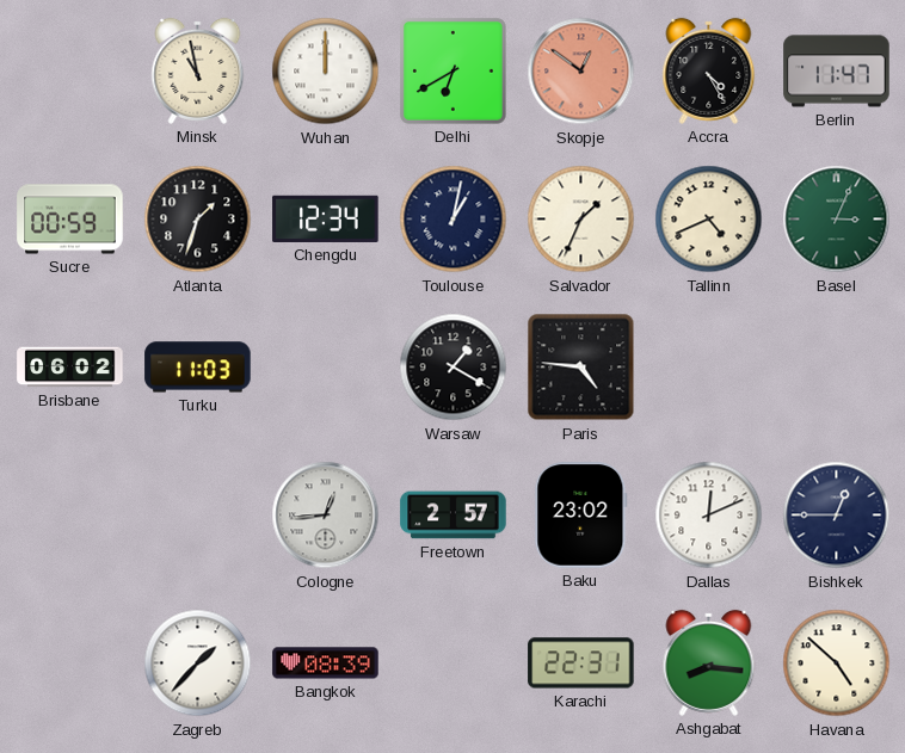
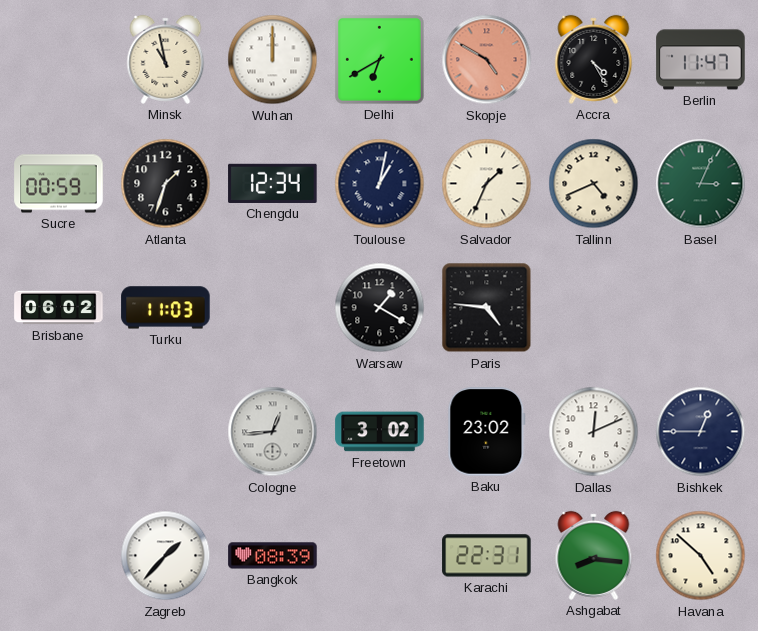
Skopje: 12:51 -> 4:50 (487, 60)
Freetown: 2:57 -> 3:02 (380, 432)
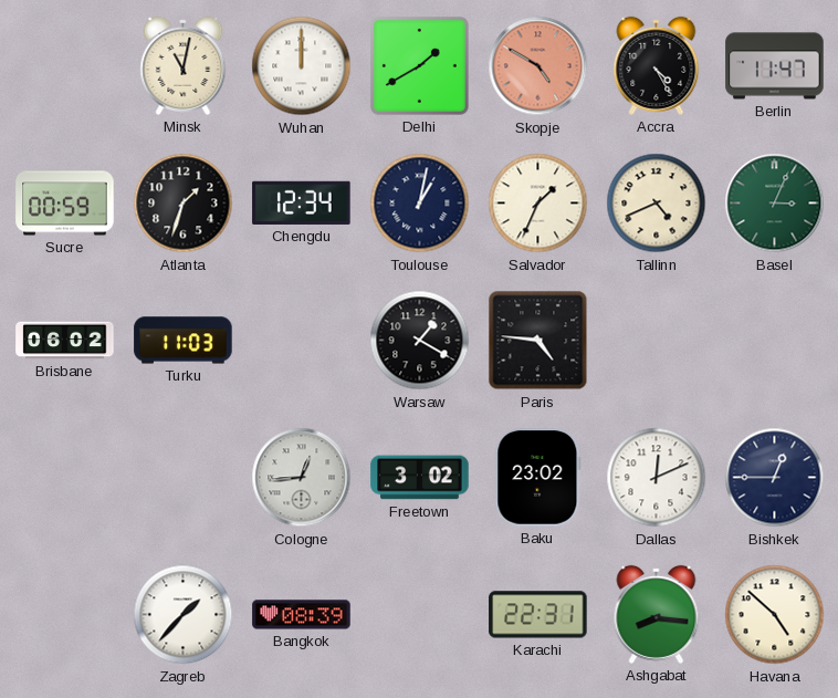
Minsk: 10:58 -> 11:02 (184, 65)
Delhi: 6:40 -> 1:40 (419, 65)
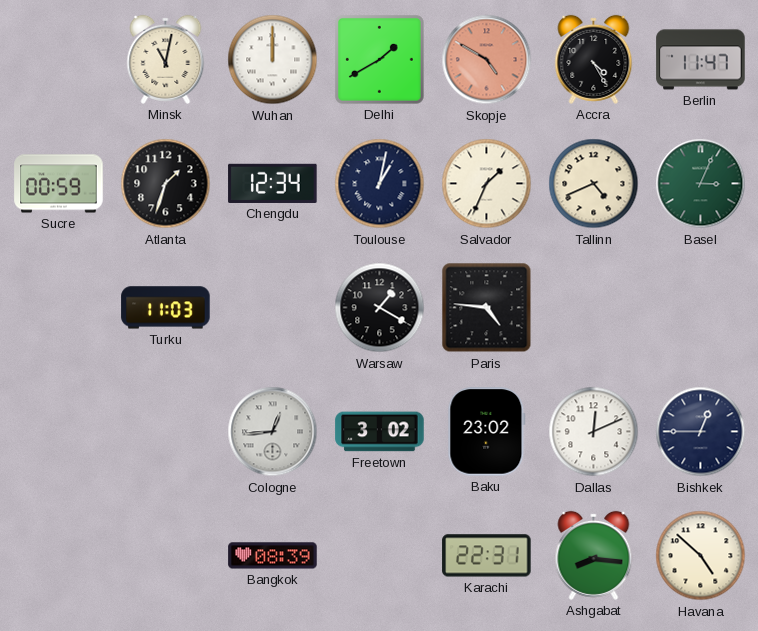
Brisbane: 06:02 -> none (65, 341)
Zagreb: 1:37 -> none (184, 615)
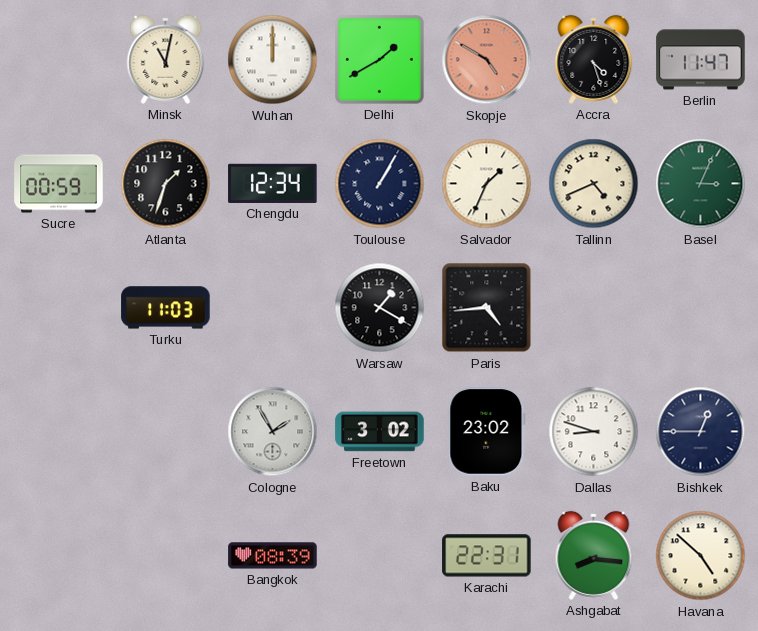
Accra: 4:25 -> 4:27 (594, 59)
Toulouse: 1:02 -> 1:05 (380, 184)
Paris: 4:46 -> 4:44 (487, 308)
Cologne: 12:44 -> 1:55 (273, 432)
Dallas: 12:11 -> 8:48 (594, 432)
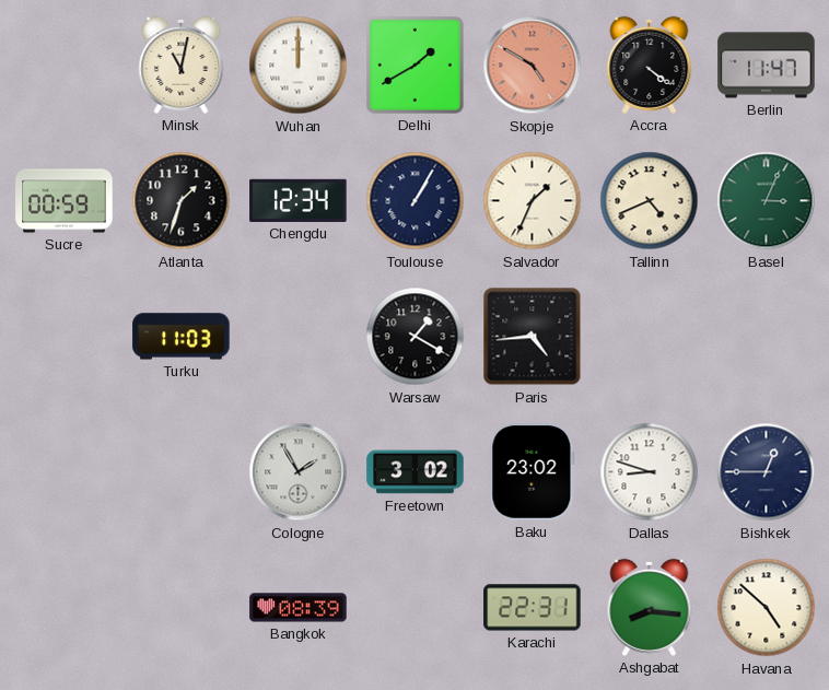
Accra: 4:27 -> 4:21 (650, 65)
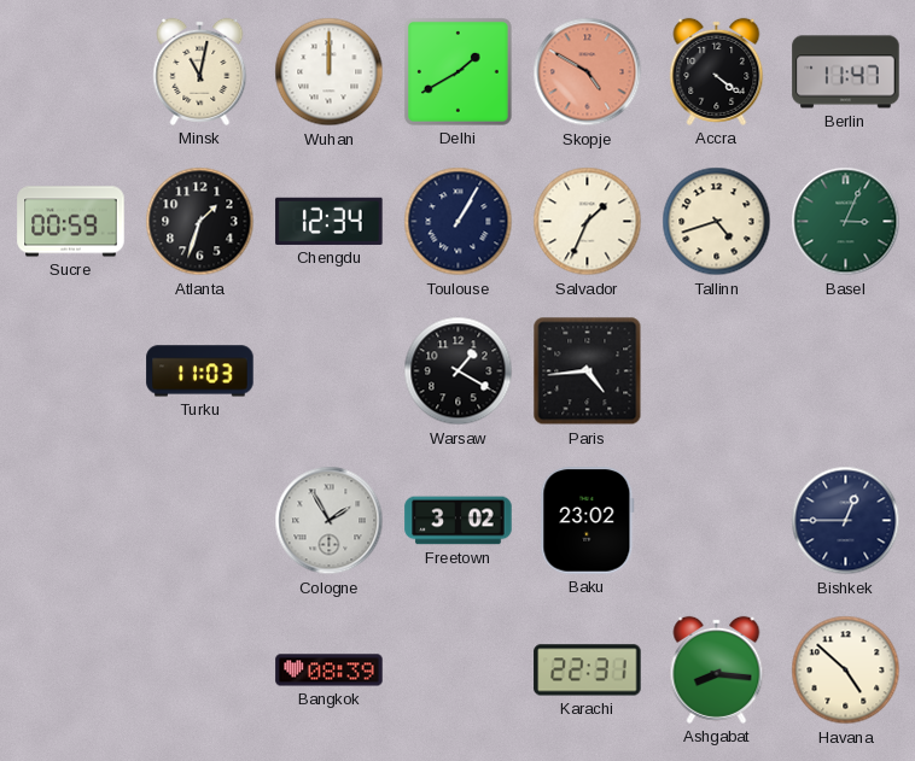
Tallinn: 4:41 -> 4:42 (717, 222)
Dallas: 8:48 -> none (650, 472)
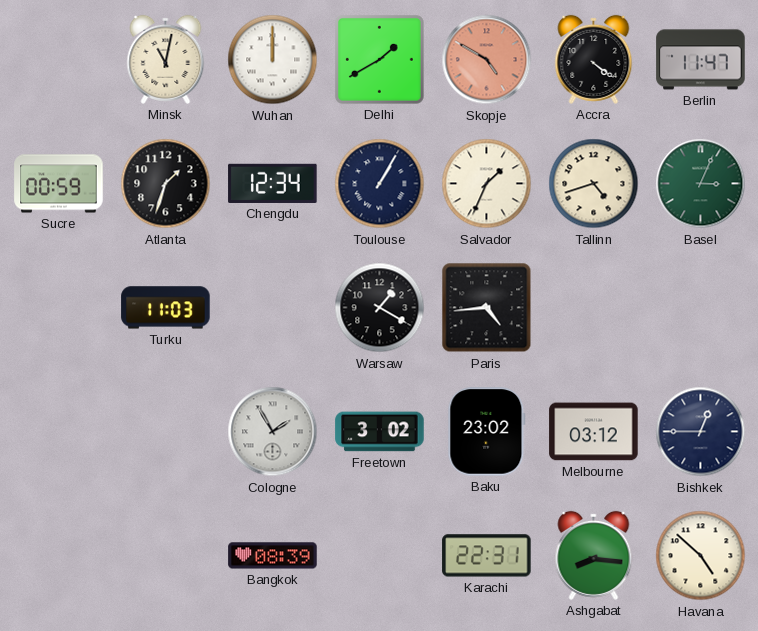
Melbourne: none -> 03:12 (594, 432)
